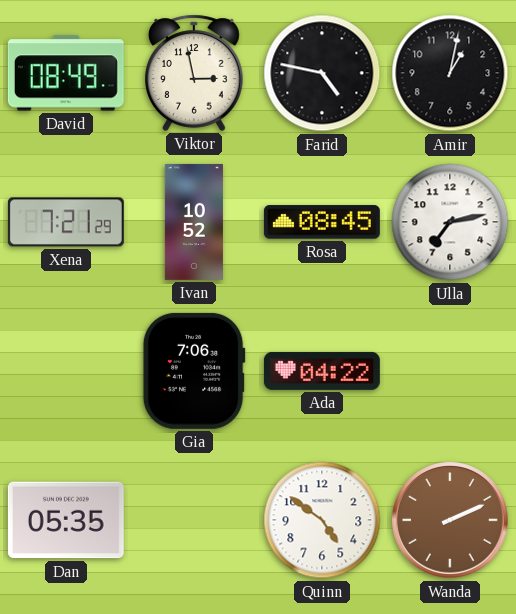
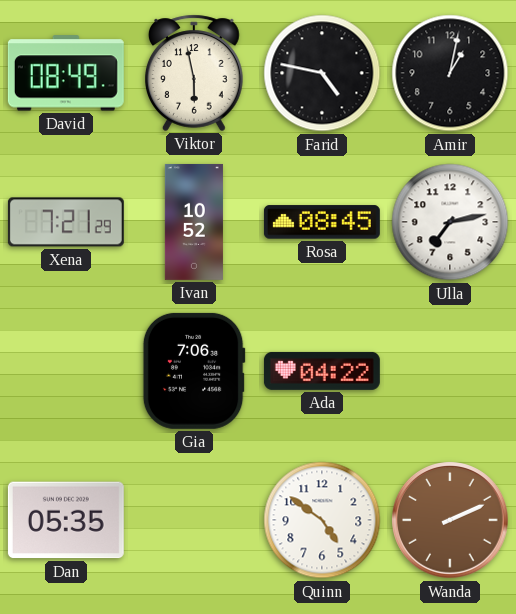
Viktor: 2:58 -> 5:58 (195, 73)
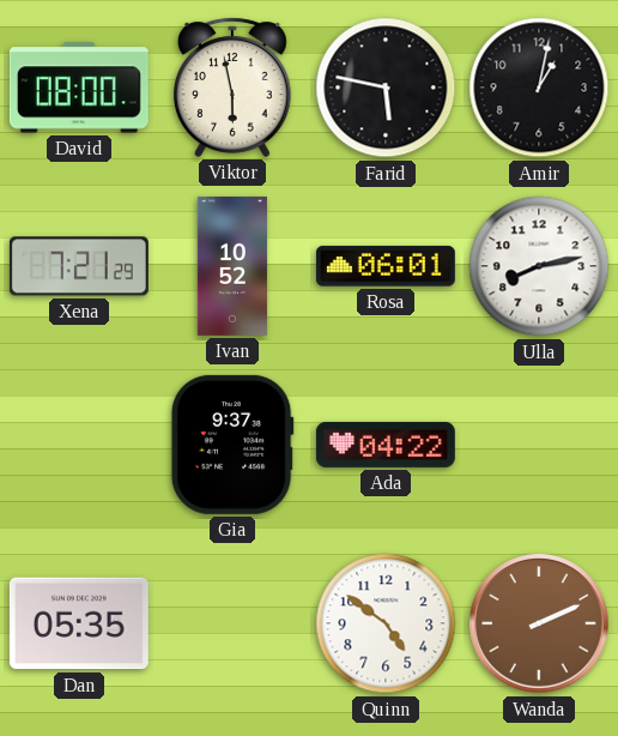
David: 08:49 -> 08:00 (79, 88)
Farid: 4:47 -> 5:47 (386, 88)
Rosa: 08:45 -> 06:01 (386, 266)
Ulla: 7:13 -> 8:13 (539, 266)
Gia: 7:06 -> 9:37 (232, 445)
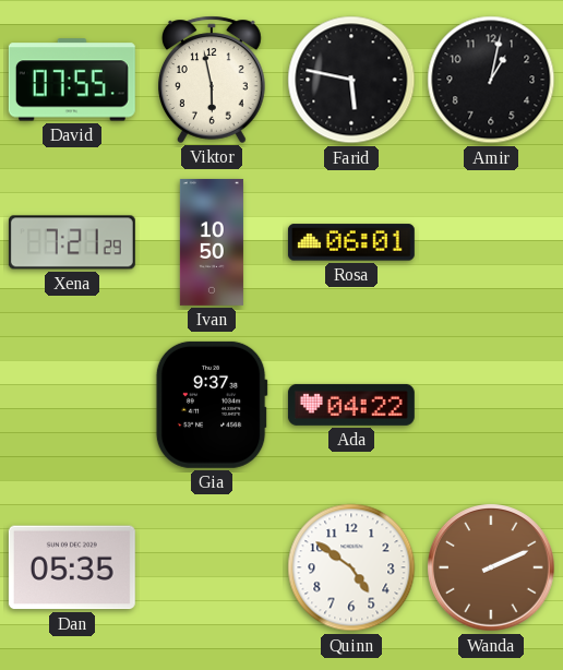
David: 08:00 -> 07:55 (72, 80)
Ivan: 10:52 -> 10:50 (212, 242)
Ulla: 8:13 -> none (539, 266)
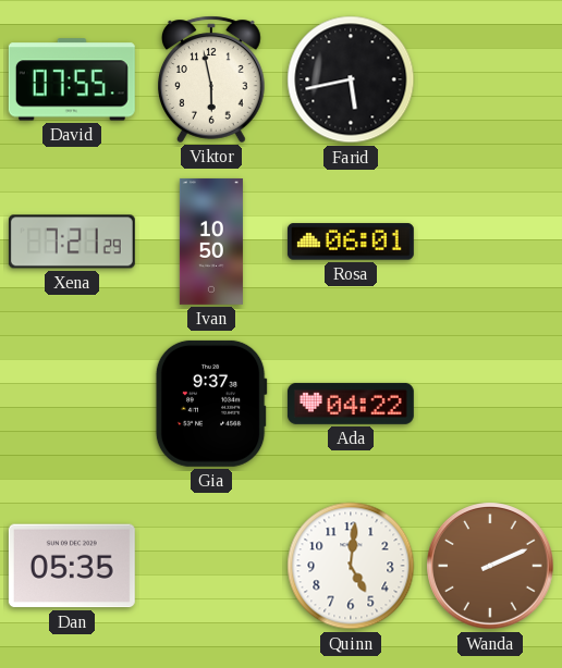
Farid: 5:47 -> 5:43 (351, 79)
Amir: 1:02 -> none (491, 80)
Quinn: 4:51 -> 5:01 (351, 566)
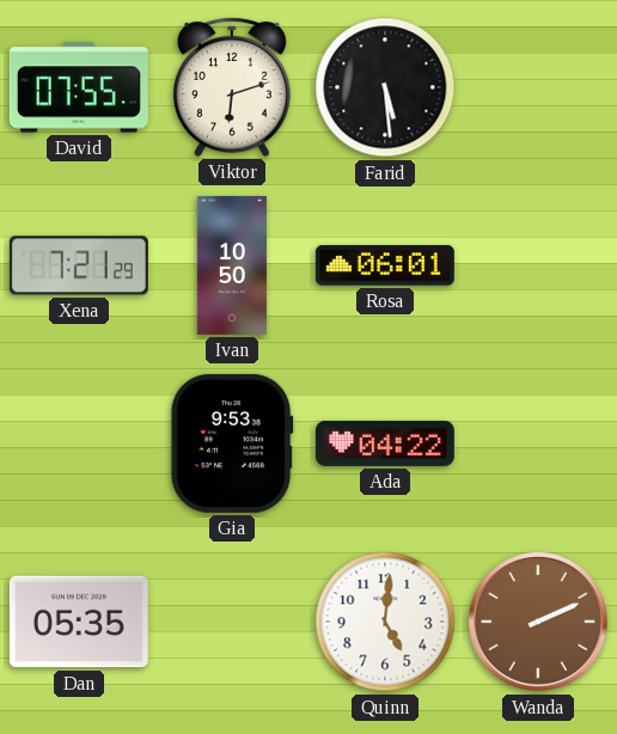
Viktor: 5:58 -> 6:12 (233, 87)
Farid: 5:43 -> 5:29 (385, 87)
Gia: 9:37 -> 9:53 (232, 444)
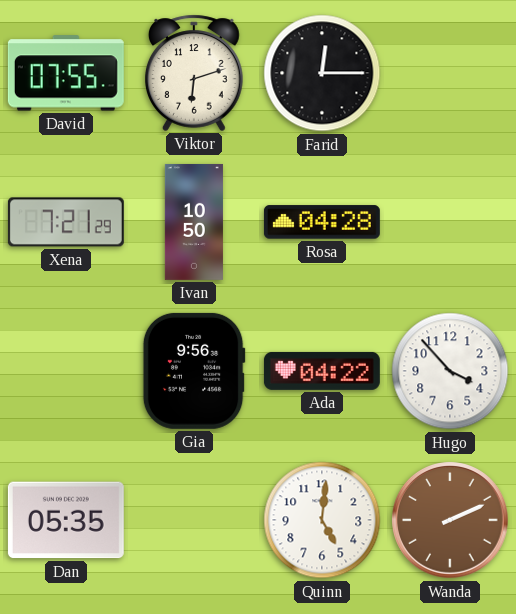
Farid: 5:29 -> 12:15 (322, 73)
Rosa: 06:01 -> 04:28 (322, 222)
Gia: 9:53 -> 9:56 (194, 371)
Hugo: none -> 3:53 (450, 371)
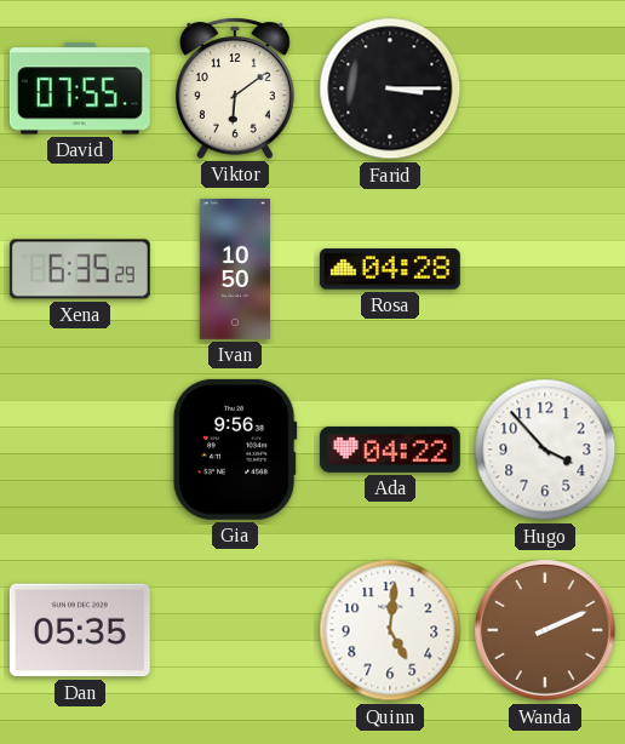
Viktor: 6:12 -> 6:09 (236, 88)
Farid: 12:15 -> 3:15 (390, 88)
Xena: 7:21 -> 6:35 (80, 269)
